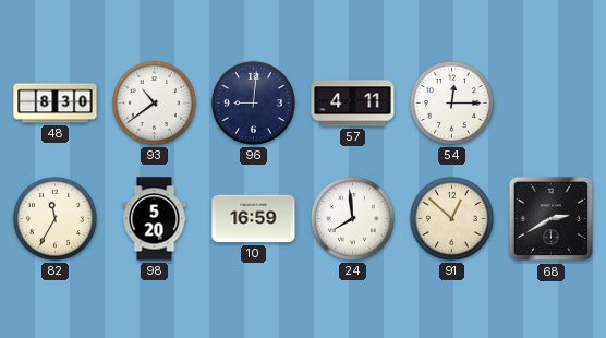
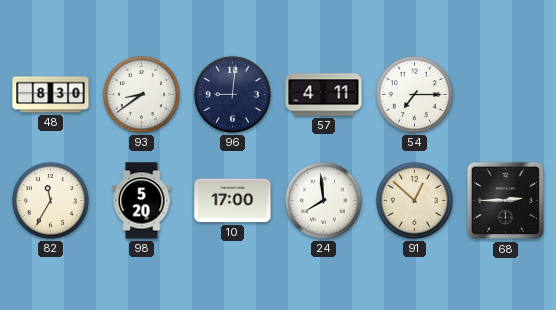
93: 10:39 -> 8:39 (141, 94)
54: 12:15 -> 7:15 (414, 94)
10: 16:59 -> 17:00 (233, 201)
68: 2:40 -> 2:45 (506, 201)
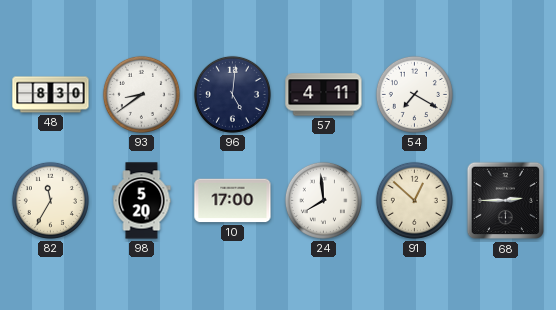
96: 9:01 -> 5:01 (232, 94)
54: 7:15 -> 7:20 (414, 94)
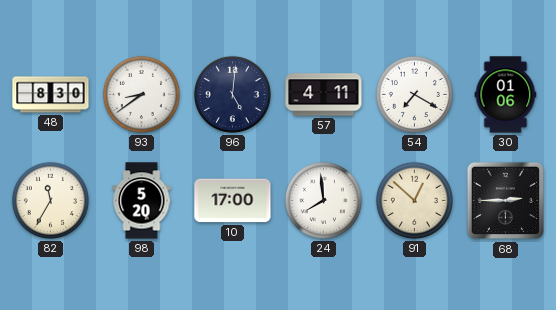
30: none -> 01:06 (506, 95)
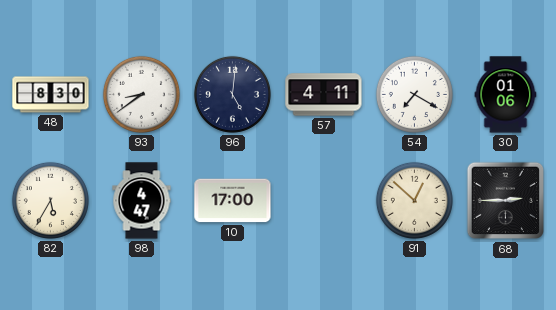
82: 11:35 -> 5:35 (50, 200)
98: 5:20 -> 4:47 (142, 201)
24: 7:59 -> none (323, 200)
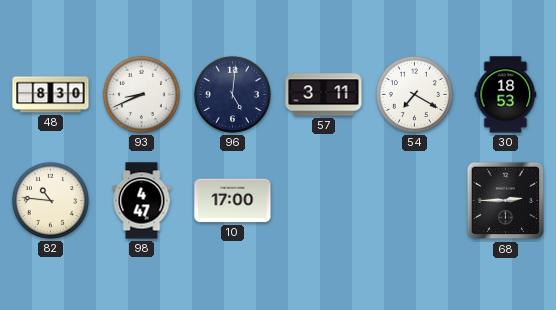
93: 8:39 -> 8:41 (141, 94)
57: 4:11 -> 3:11 (324, 95)
30: 01:06 -> 18:53 (506, 95)
82: 5:35 -> 10:46 (50, 200)
91: 12:52 -> none (414, 200)
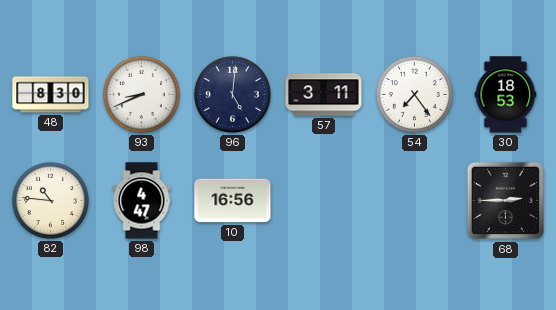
54: 7:20 -> 7:24 (414, 94)
10: 17:00 -> 16:56 (233, 201)
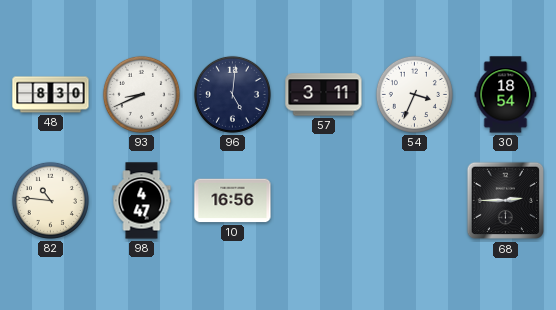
54: 7:24 -> 3:34 (414, 94)
30: 18:53 -> 18:54 (506, 95)
